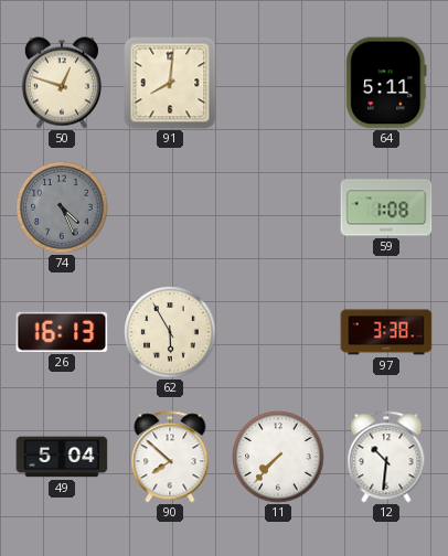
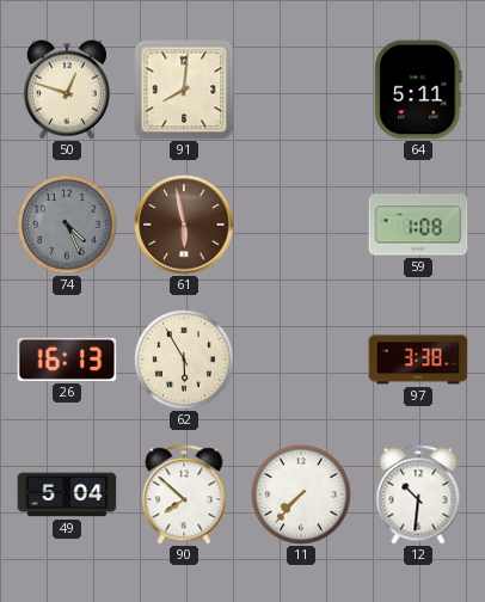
61: none -> 5:58 (184, 225)
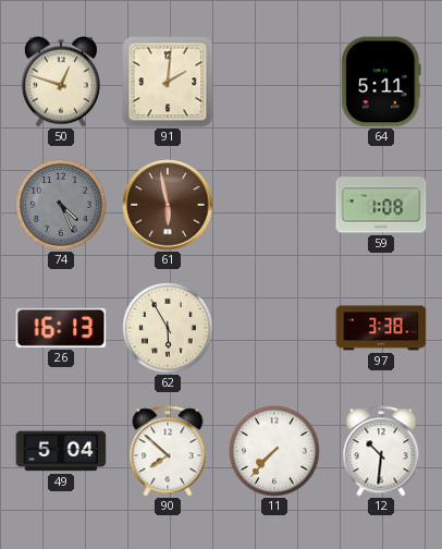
91: 8:01 -> 2:01 (168, 82)
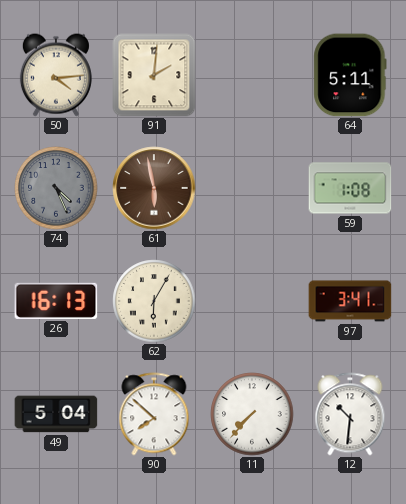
50: 12:48 -> 4:14 (56, 75)
62: 5:55 -> 6:05 (154, 301)
97: 3:38 -> 3:41 (350, 301)
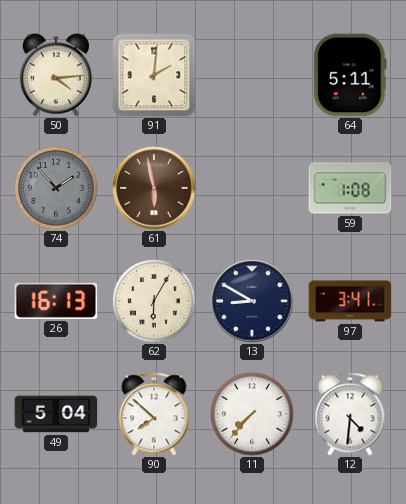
74: 4:26 -> 1:53 (56, 188)
13: none -> 8:50 (252, 301)
12: 10:31 -> 4:31 (350, 414)
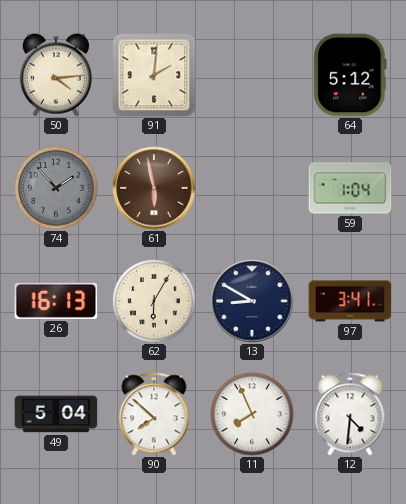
64: 5:11 -> 5:12 (350, 75)
59: 1:08 -> 1:04 (350, 188)
11: 7:37 -> 7:56 (252, 414)
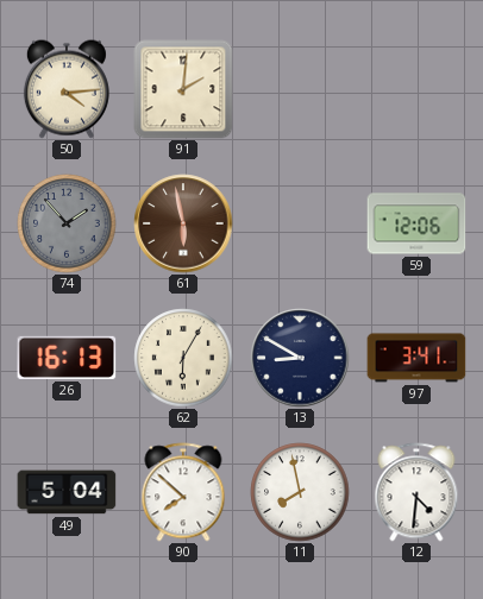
64: 5:12 -> none (350, 75)
59: 1:04 -> 12:06 (416, 223)
11: 7:56 -> 7:58 (300, 492)
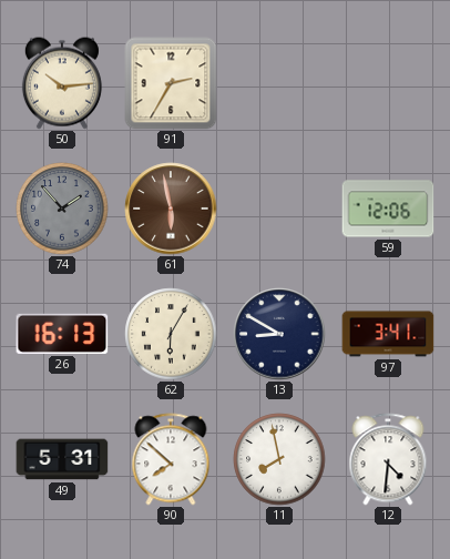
50: 4:14 -> 10:14 (62, 83)
91: 2:01 -> 2:35 (171, 83)
49: 5:04 -> 5:31 (62, 459)
